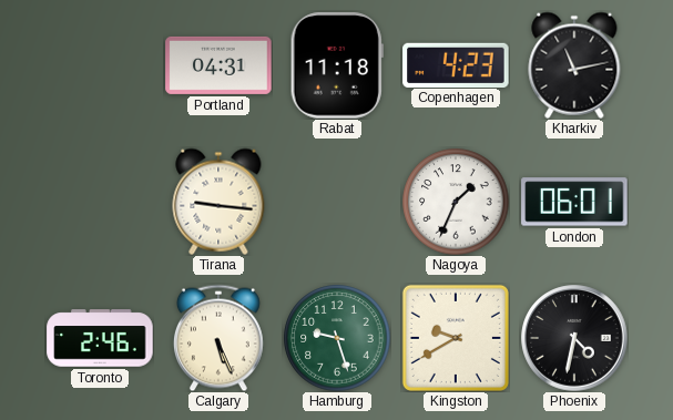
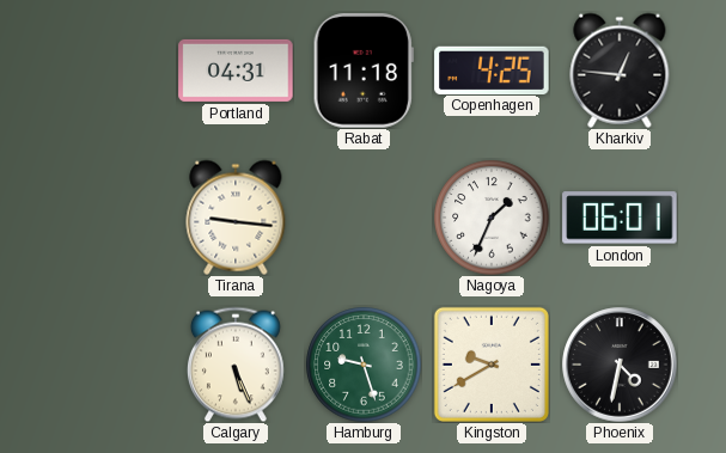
Copenhagen: 4:23 -> 4:25 (492, 69)
Kharkiv: 11:13 -> 12:46 (620, 71)
Toronto: 2:46 -> none (100, 338)
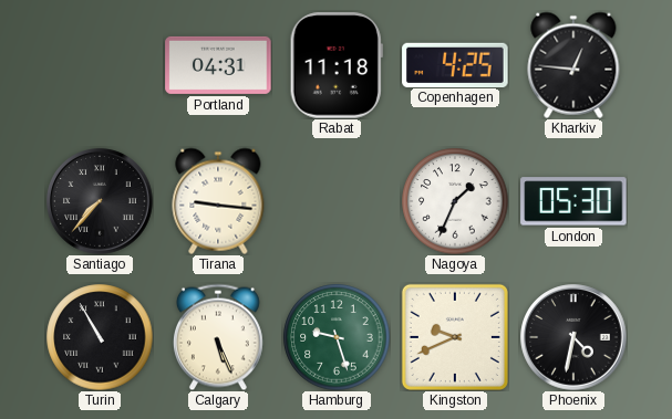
Santiago: none -> 7:37 (100, 201)
London: 06:01 -> 05:30 (573, 201)
Turin: none -> 10:55 (100, 337)
Kingston: 9:40 -> 9:41 (455, 337)
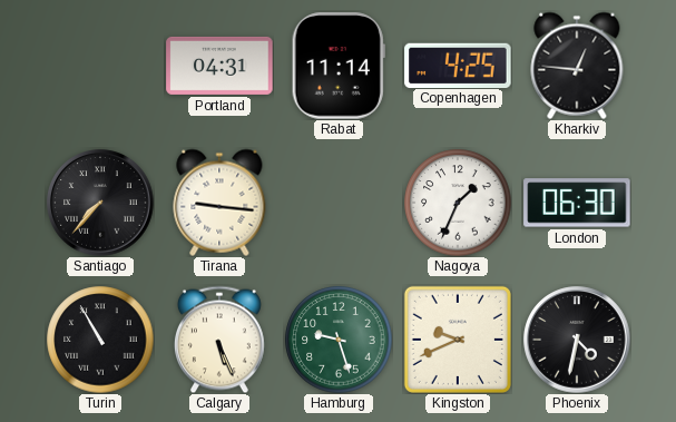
Rabat: 11:18 -> 11:14 (339, 66)
London: 05:30 -> 06:30 (577, 203)
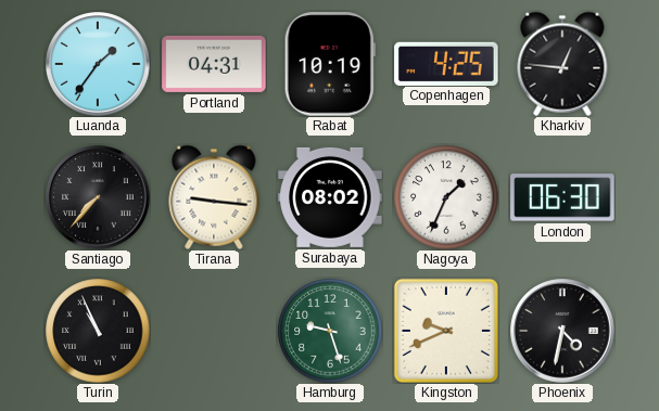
Luanda: none -> 1:36 (98, 64)
Rabat: 11:14 -> 10:19 (330, 64)
Surabaya: none -> 08:02 (330, 197)
Turin: 10:55 -> 10:56 (98, 331)
Calgary: 5:26 -> none (219, 340)
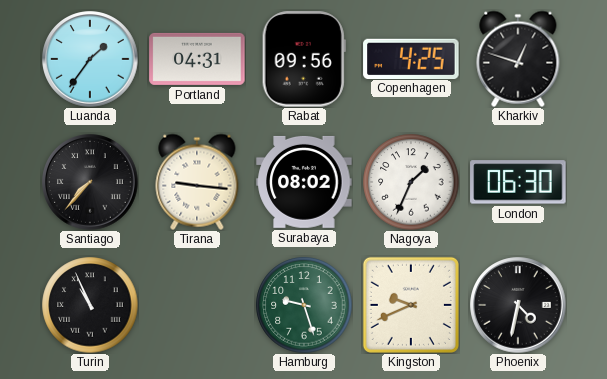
Rabat: 10:19 -> 09:56 (304, 59)
Kharkiv: 12:46 -> 12:48 (518, 59)
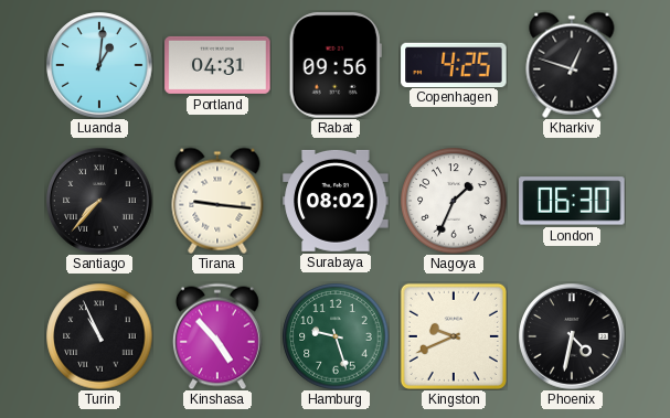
Luanda: 1:36 -> 1:01 (99, 65)
Kinshasa: none -> 4:53 (217, 336)
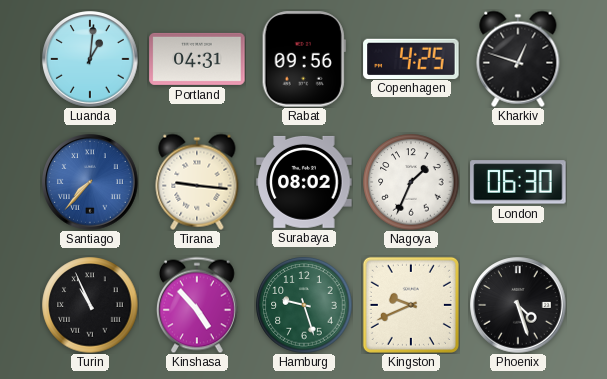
Santiago dial: black -> blue (90, 182)
Phoenix: 4:32 -> 4:27 (518, 305)
